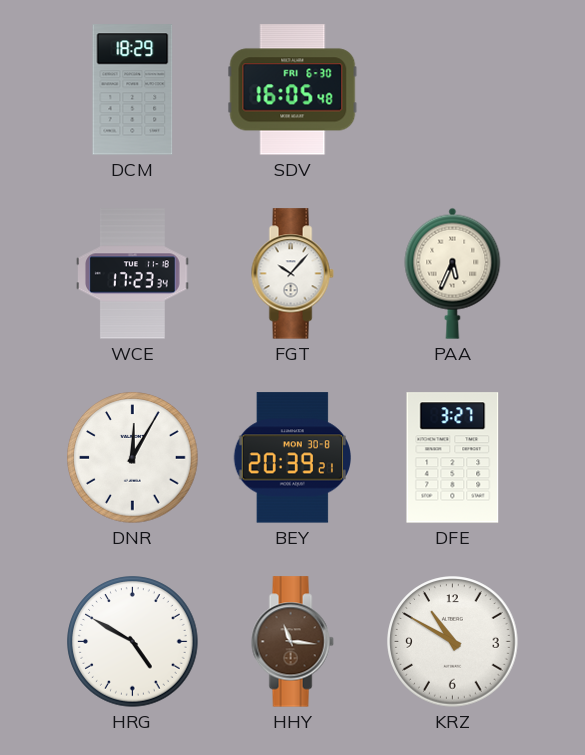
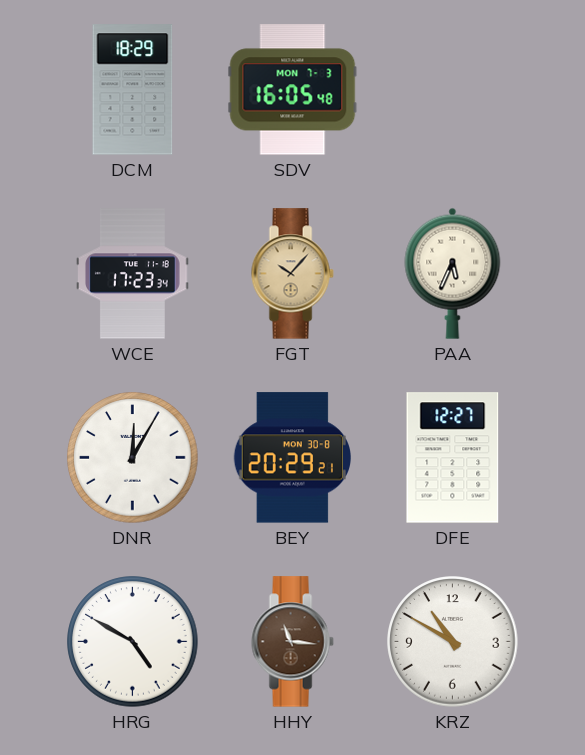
SDV date: FRI 6-30 -> MON 7-3 (293, 90)
FGT dial: white -> champagne (292, 274)
BEY: 20:39 -> 20:29 (292, 458)
DFE: 3:27 -> 12:27 (453, 458)
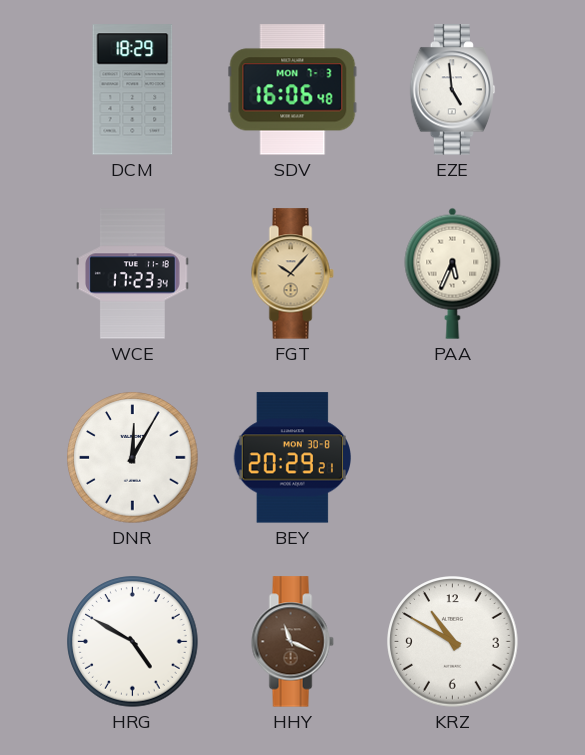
SDV: 16:05 -> 16:06 (293, 90)
EZE: none -> 4:59 (453, 90)
DFE: 12:27 -> none (453, 458)
HHY: 11:16 -> 11:19 (292, 642)
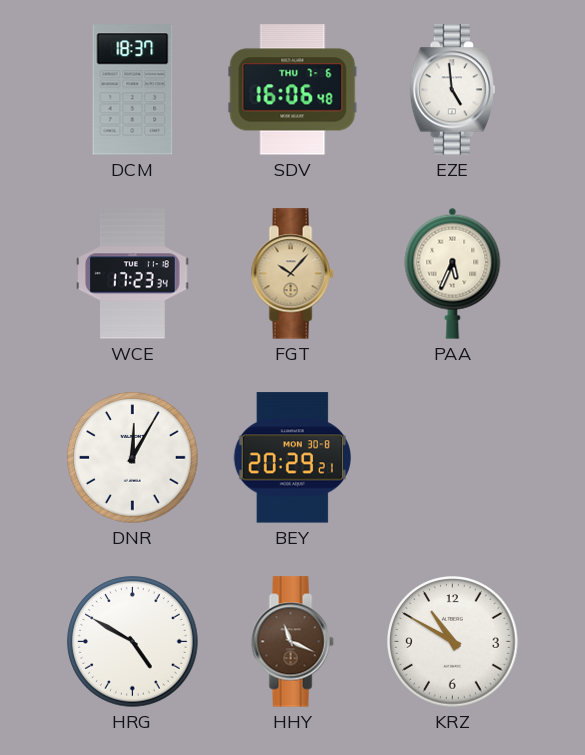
DCM: 18:29 -> 18:37 (133, 90)
SDV date: MON 7-3 -> THU 7-6 (293, 90)
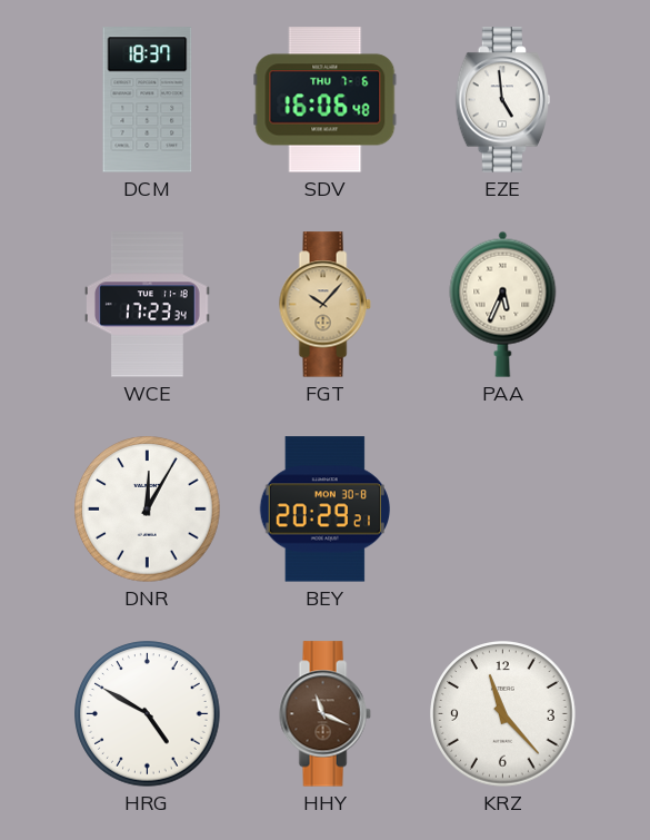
KRZ: 10:50 -> 11:23 (503, 714)
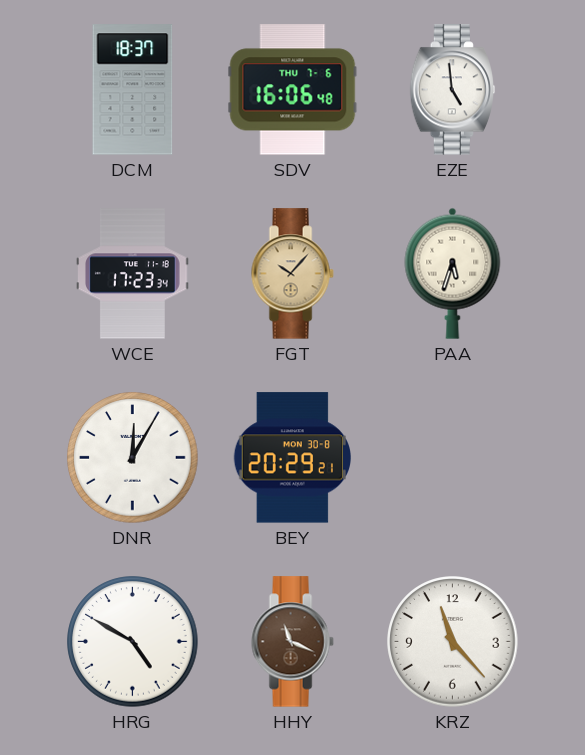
PAA: 5:34 -> 5:33 (453, 273)
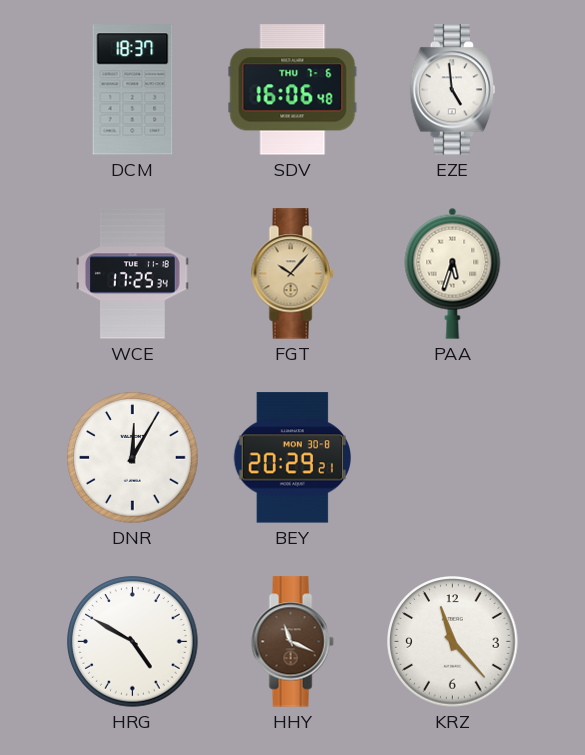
WCE: 17:23 -> 17:25 (133, 274)
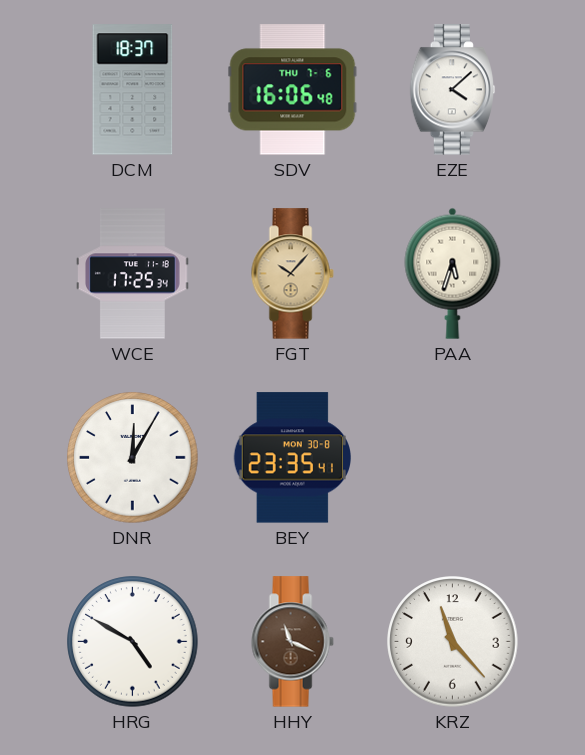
EZE: 4:59 -> 4:08 (453, 90)
BEY: 20:29 -> 23:35 (292, 458)
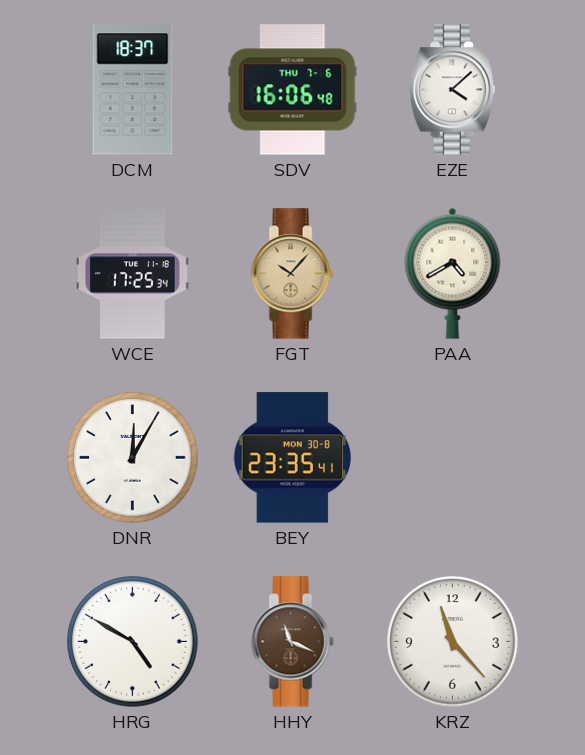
PAA: 5:33 -> 4:40 (453, 273)
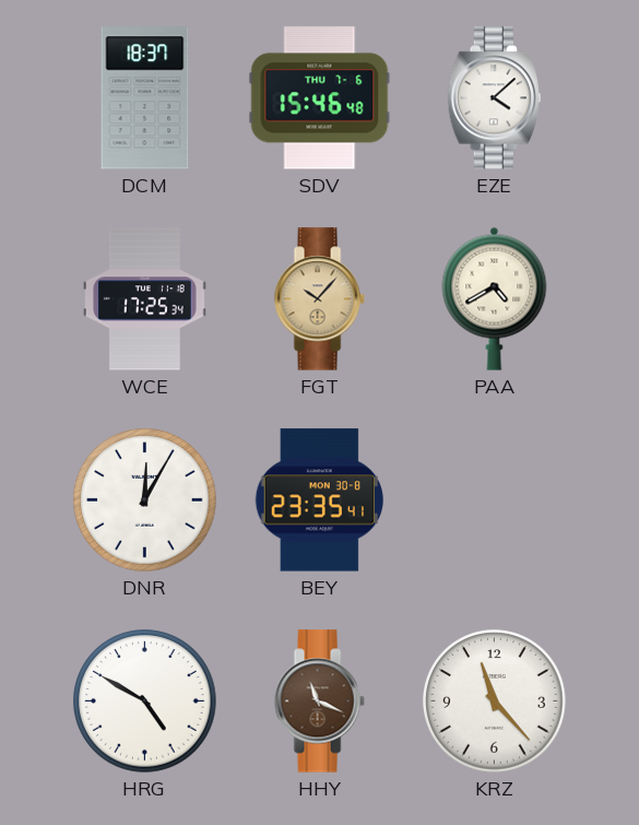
SDV: 16:06 -> 15:46 (320, 98)
